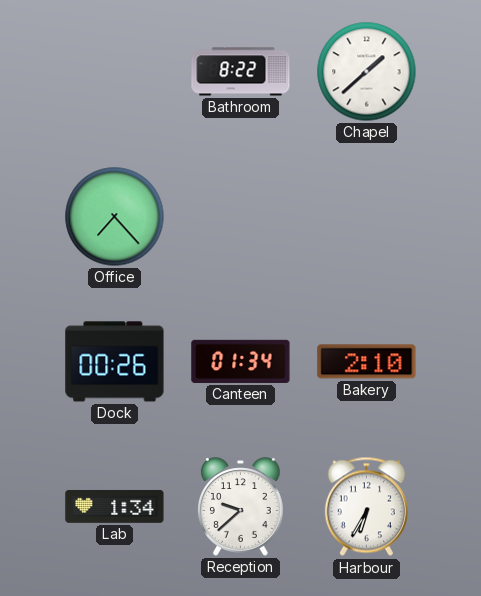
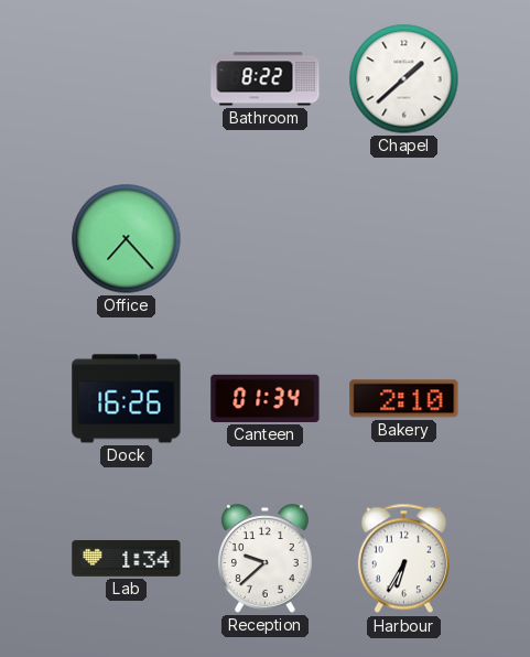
Dock: 00:26 -> 16:26 (127, 399)
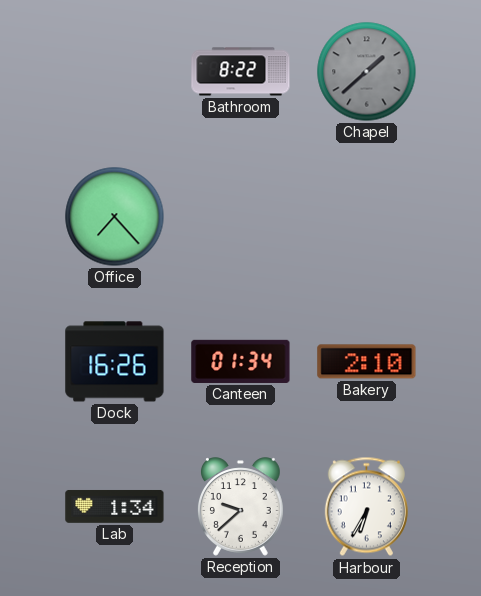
Chapel dial: white -> grey (367, 72)
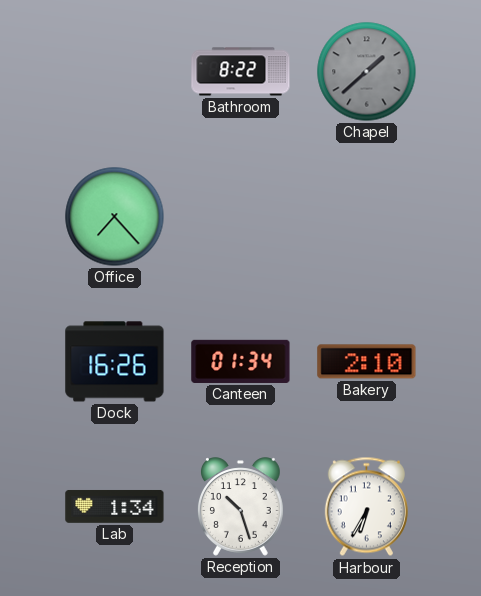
Reception: 9:38 -> 10:27 (240, 507)
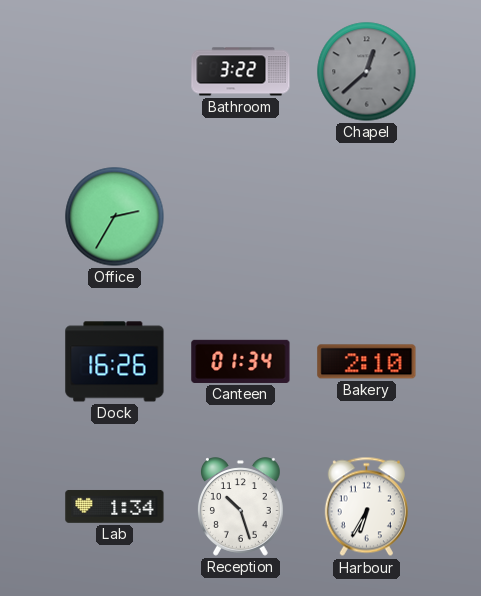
Bathroom: 8:22 -> 3:22 (241, 72)
Chapel: 1:38 -> 12:38 (367, 72)
Office: 7:23 -> 2:35 (115, 217)
